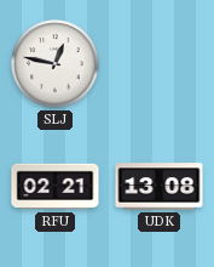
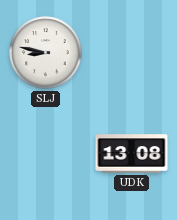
SLJ: 12:47 -> 8:47 (46, 53)
RFU: 02:21 -> none (56, 187)
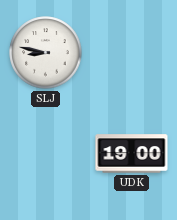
UDK: 13:08 -> 19:00 (132, 154)
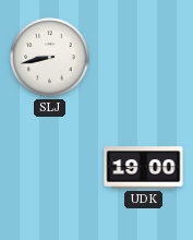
SLJ: 8:47 -> 8:43 (50, 58)
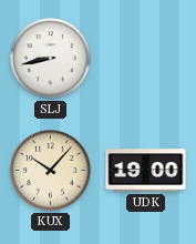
KUX: none -> 10:07 (51, 171)
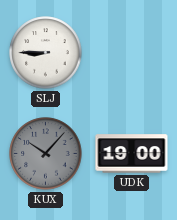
SLJ: 8:43 -> 8:45 (46, 53)
KUX dial: cream -> grey (46, 154)
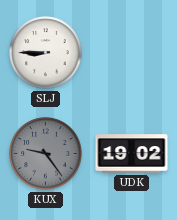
KUX: 10:07 -> 9:24 (46, 154)
UDK: 19:00 -> 19:02 (132, 154)
